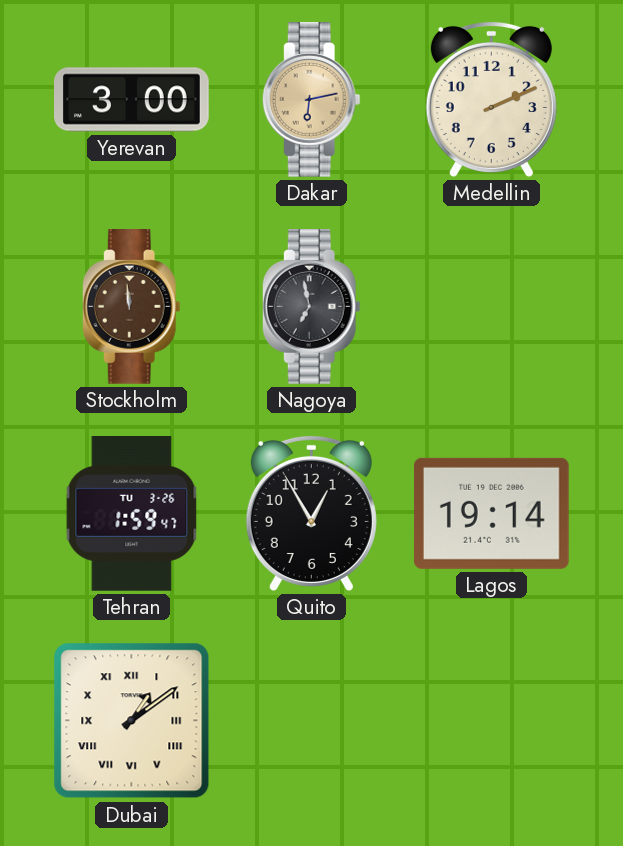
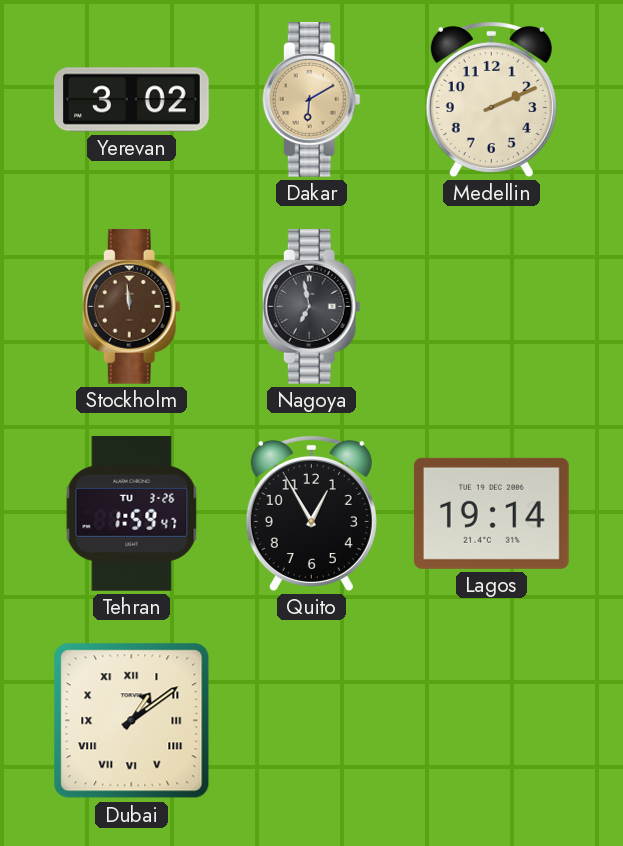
Yerevan: 3:00 -> 3:02 (132, 100)
Dakar: 6:13 -> 6:10 (311, 100)
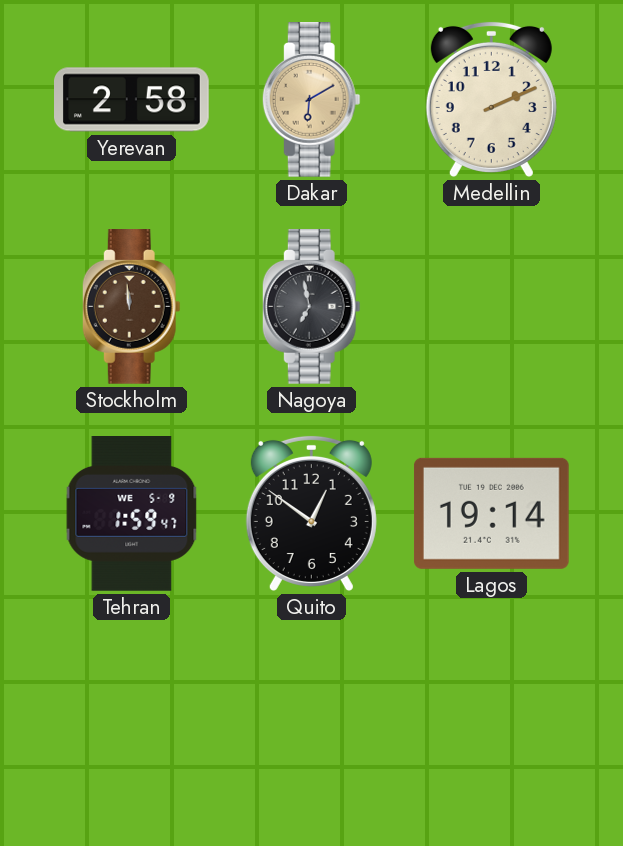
Yerevan: 3:02 -> 2:58 (132, 100)
Tehran date: TU 3-26 -> WE 5-9 (132, 514)
Quito: 12:55 -> 12:51 (311, 513)
Dubai: 1:09 -> none (132, 721)
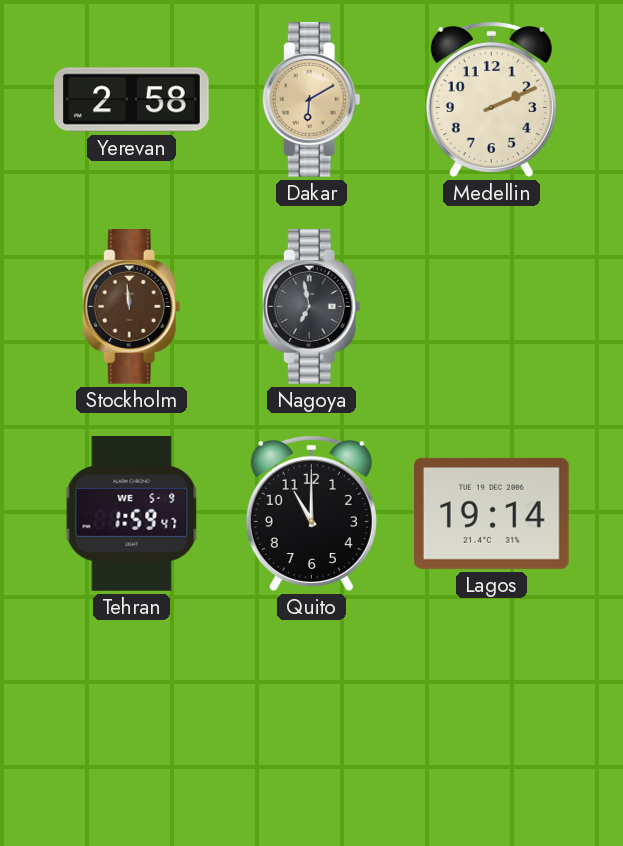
Quito: 12:51 -> 11:00 (311, 513)
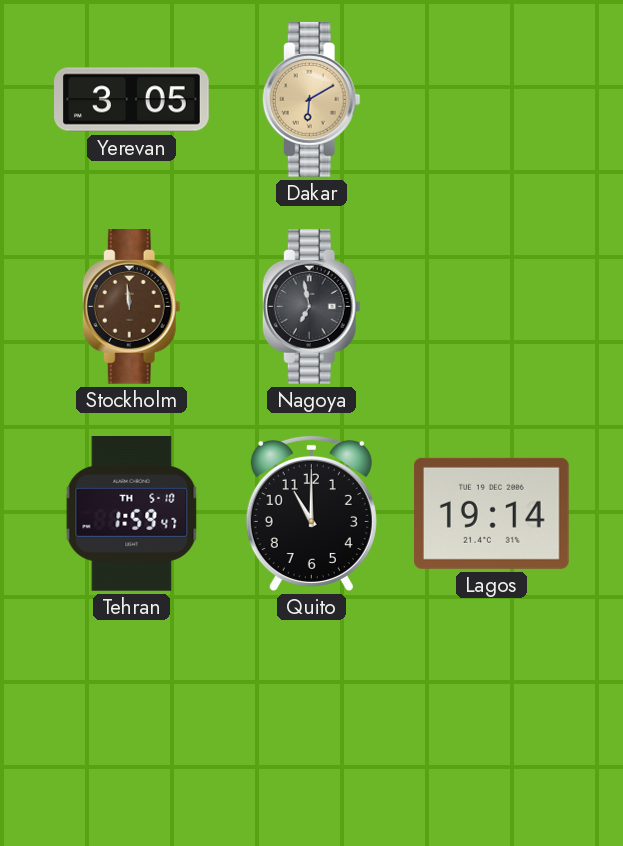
Yerevan: 2:58 -> 3:05 (132, 100)
Medellin: 2:11 -> none (491, 99)
Tehran date: WE 5-9 -> TH 5-10 (132, 514)
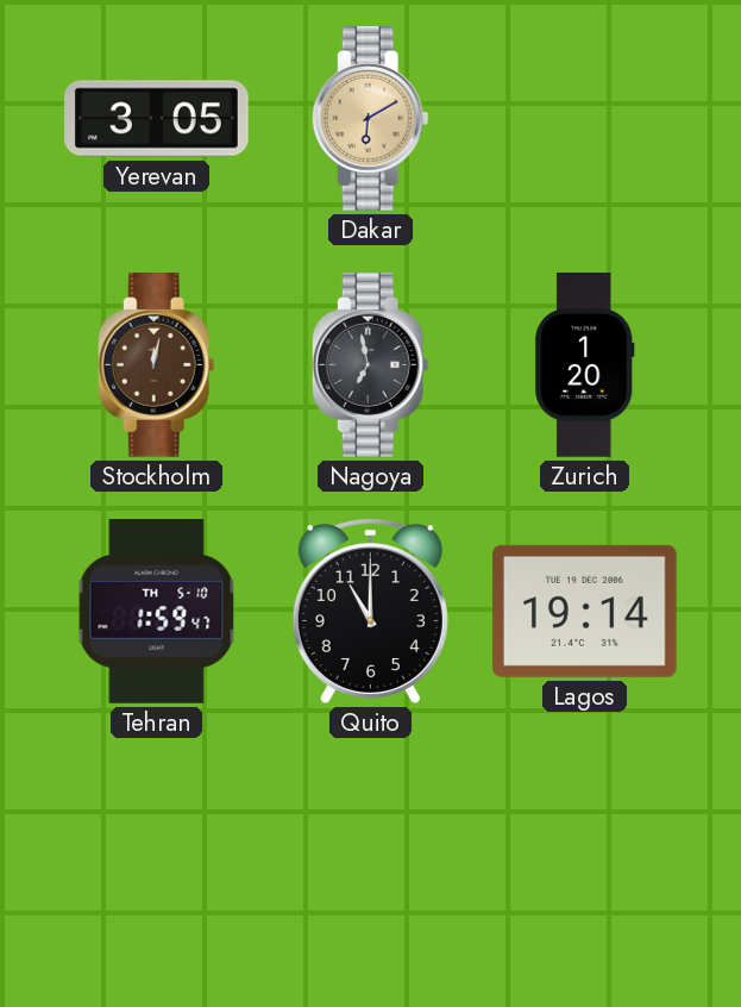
Stockholm: 11:59 -> 12:02 (156, 365)
Zurich: none -> 1:20 (585, 365)
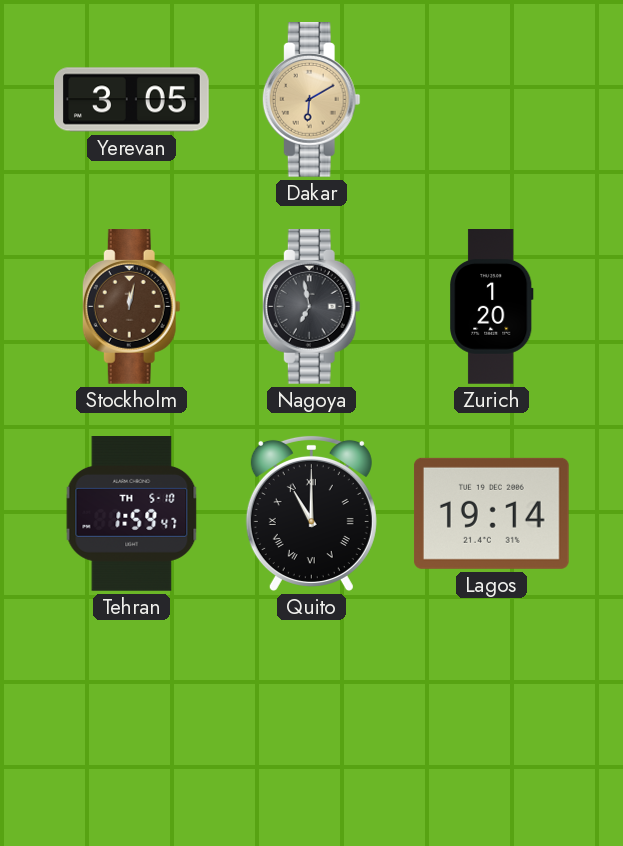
Quito numerals: Arabic -> Roman (311, 513)
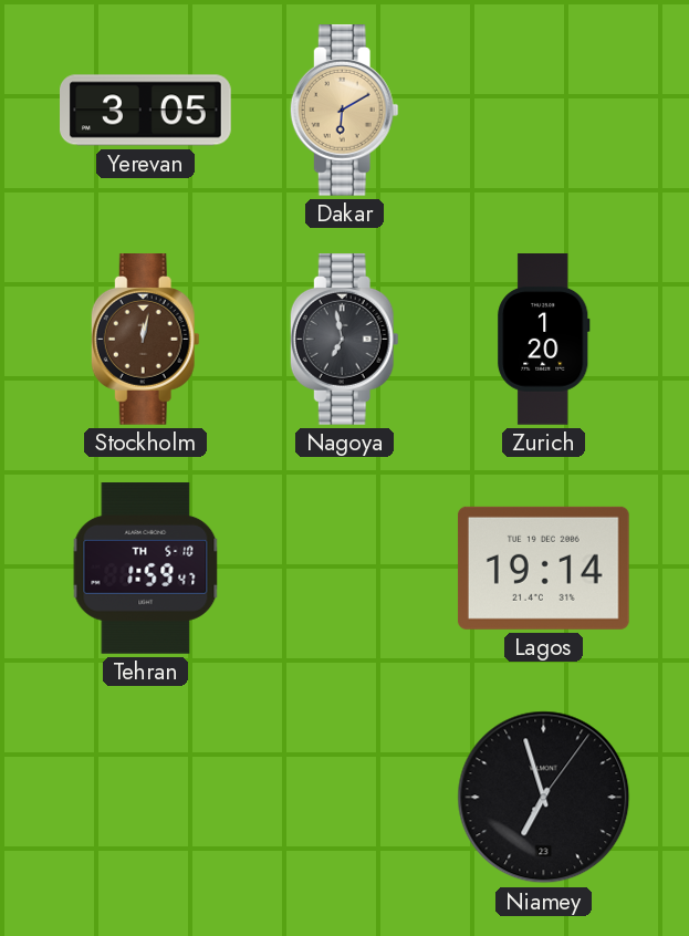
Quito: 11:00 -> none (311, 513)
Niamey: none -> 6:57 (544, 798)
